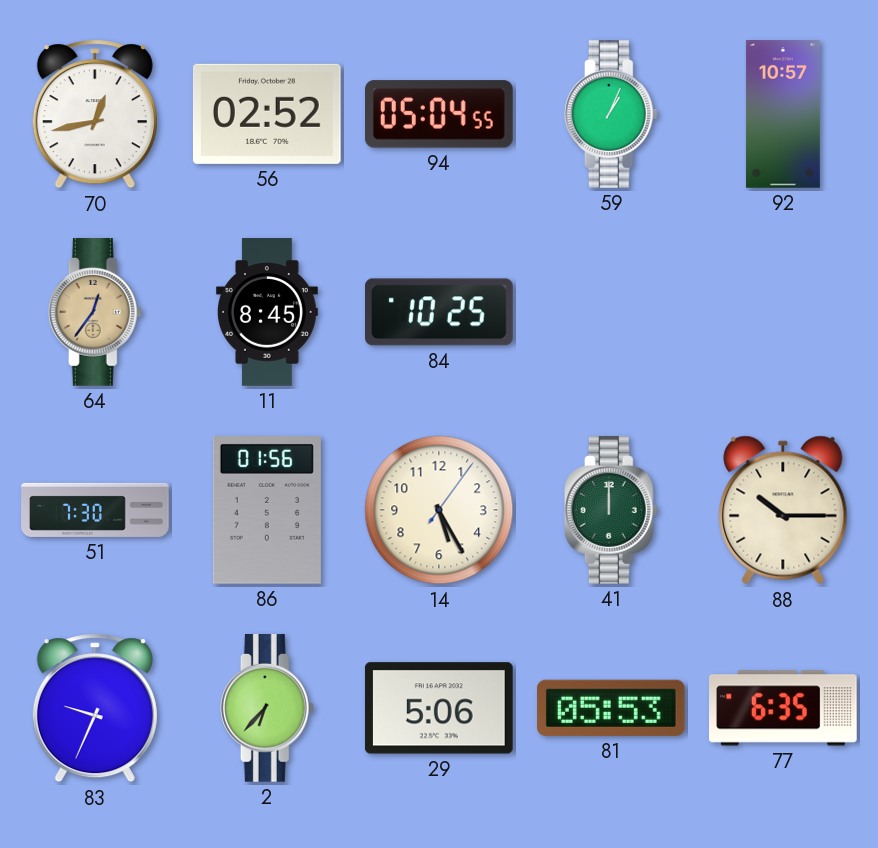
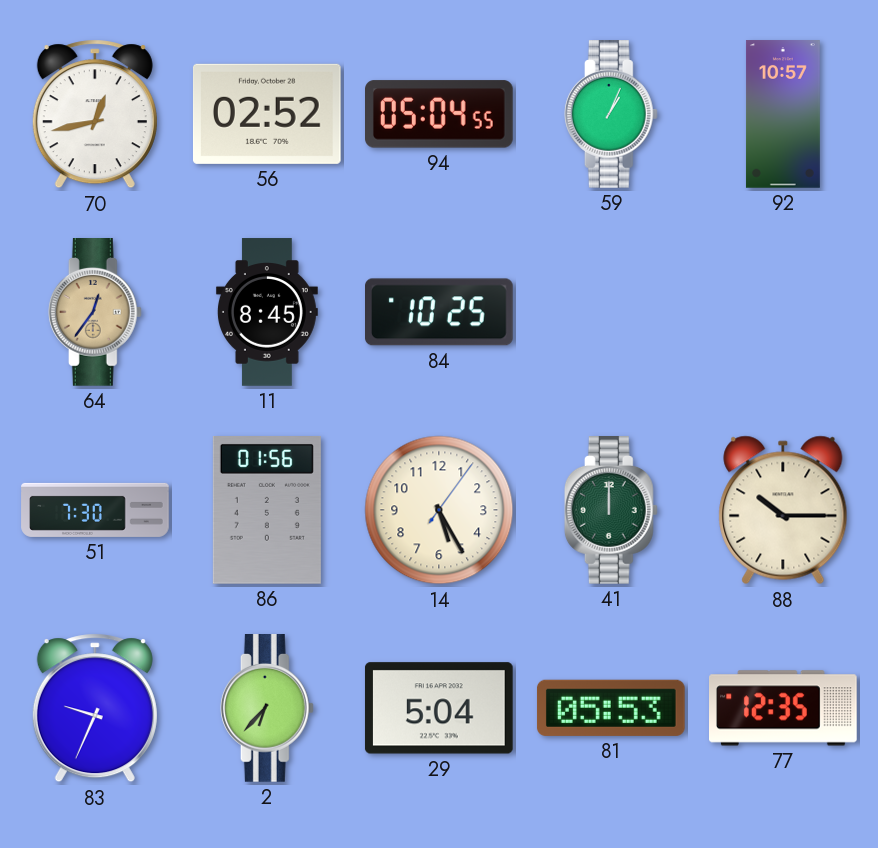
29: 5:06 -> 5:04 (439, 708)
77: 6:35 -> 12:35 (784, 708)
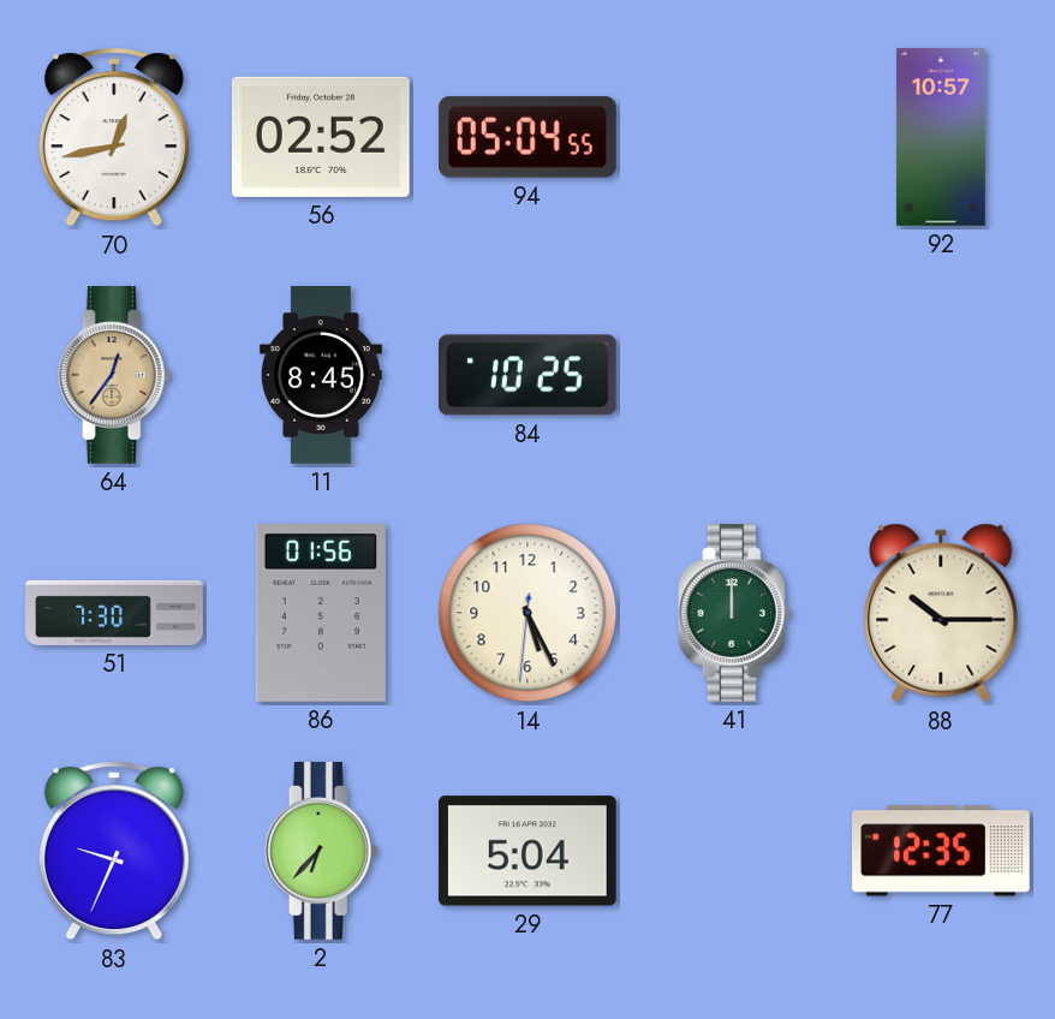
59: 1:04 -> none (611, 115)
14: 5:25:06 -> 5:25:31 (527, 613)
81: 05:53 -> none (611, 708)
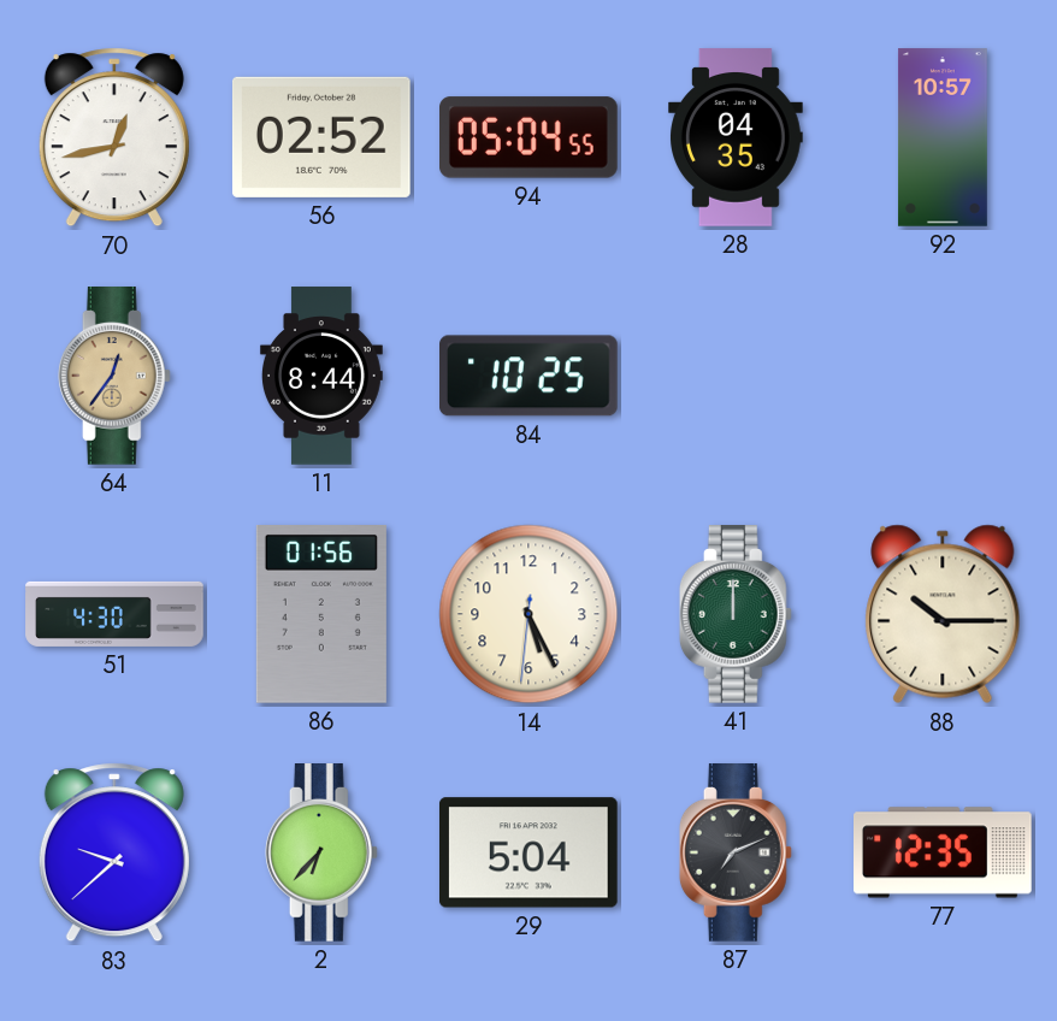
28: none -> 04:35 (737, 137)
11: 8:45 -> 8:44 (321, 376)
51: 7:30 -> 4:30 (114, 614)
83: 9:34 -> 9:38 (114, 852)
87: none -> 7:11 (736, 854)
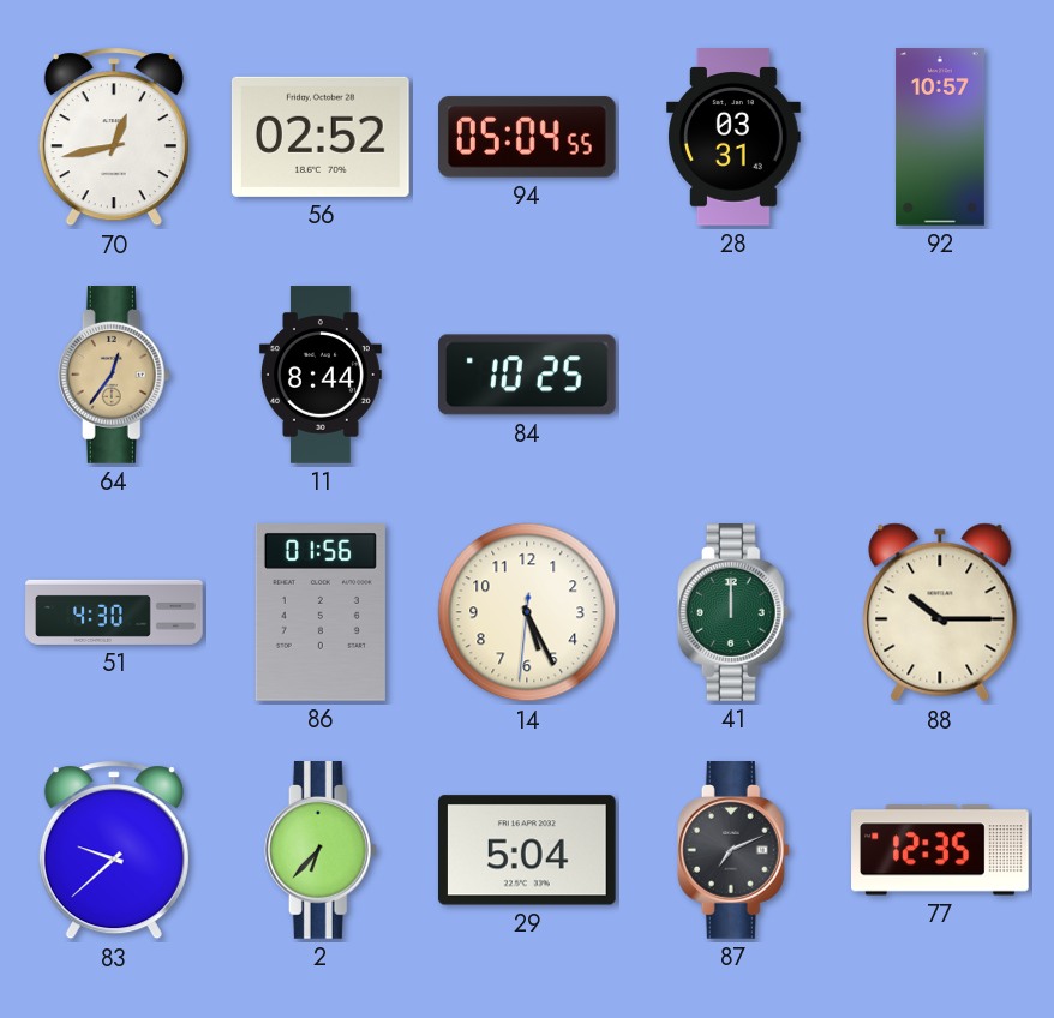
28: 04:35 -> 03:31 (735, 137)
